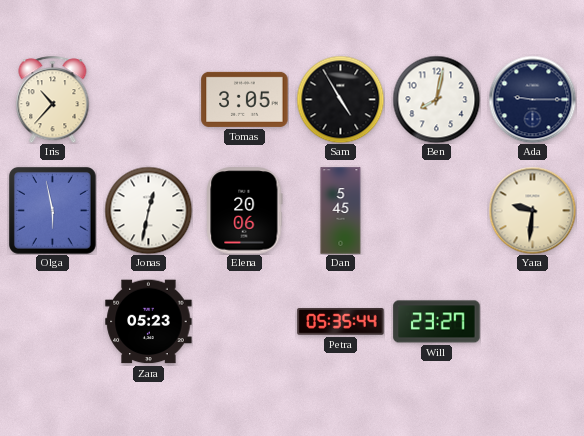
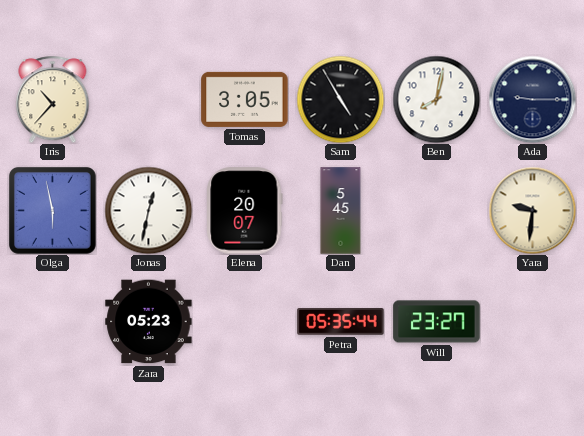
Elena: 20:06 -> 20:07 (245, 211)
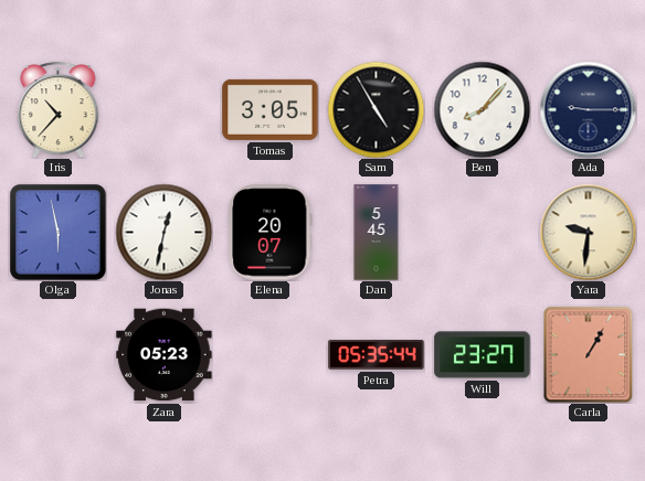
Ben: 8:02 -> 8:07 (482, 109)
Carla: none -> 1:05 (589, 354)
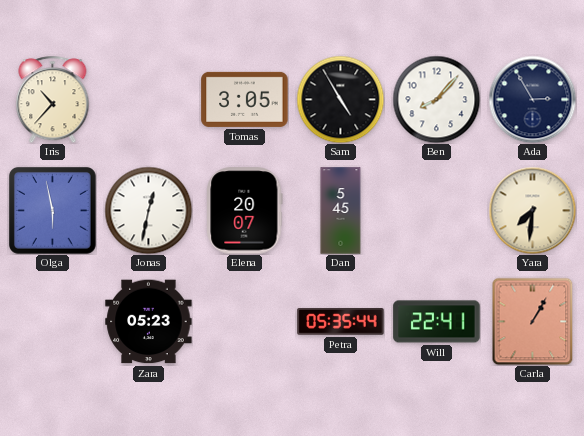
Ada: 9:15 -> 2:55 (532, 99)
Yara: 9:31 -> 7:31 (532, 210)
Will: 23:27 -> 22:41 (437, 322)
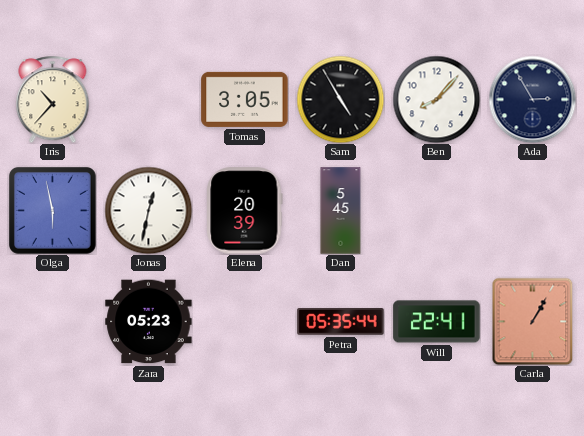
Elena: 20:07 -> 20:39 (245, 211)
Yara: 7:31 -> none (532, 210)
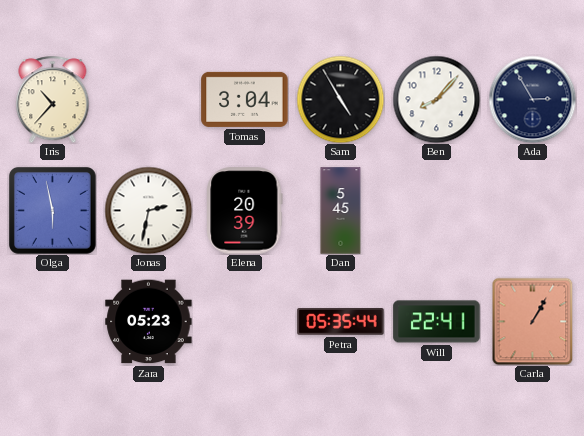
Tomas: 3:05 -> 3:04 (245, 99)
Jonas: 12:32 -> 2:32 (148, 210)
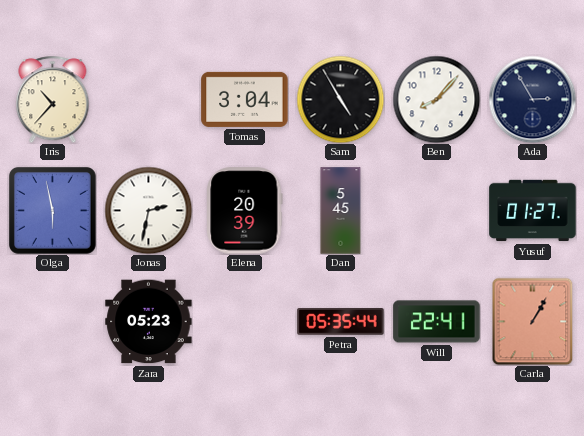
Yusuf: none -> 01:27 (533, 211)
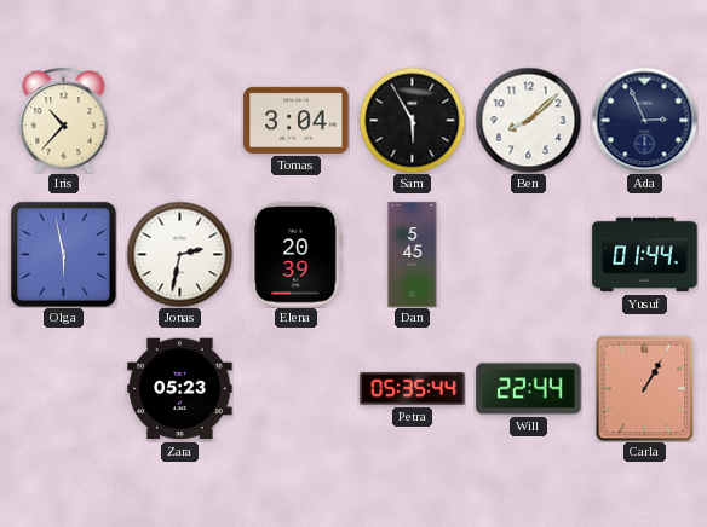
Sam: 4:55 -> 5:55 (412, 120)
Ben: 8:07 -> 8:08 (528, 120)
Ada: 2:55 -> 2:56 (644, 120)
Yusuf: 01:27 -> 01:44 (645, 255)
Will: 22:41 -> 22:44 (529, 389)
